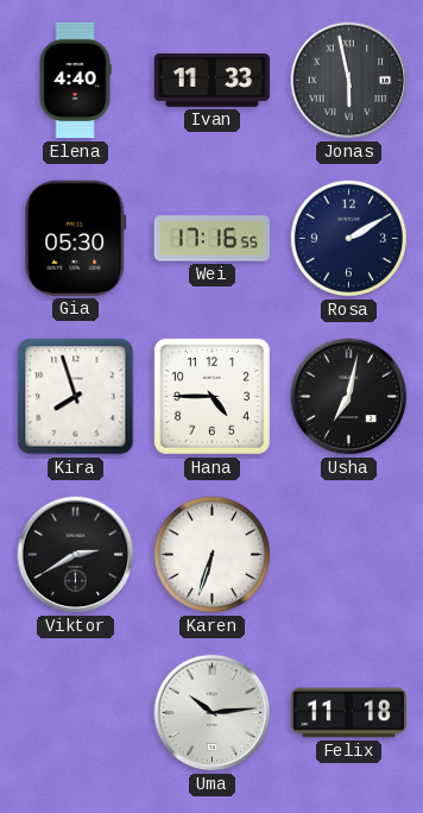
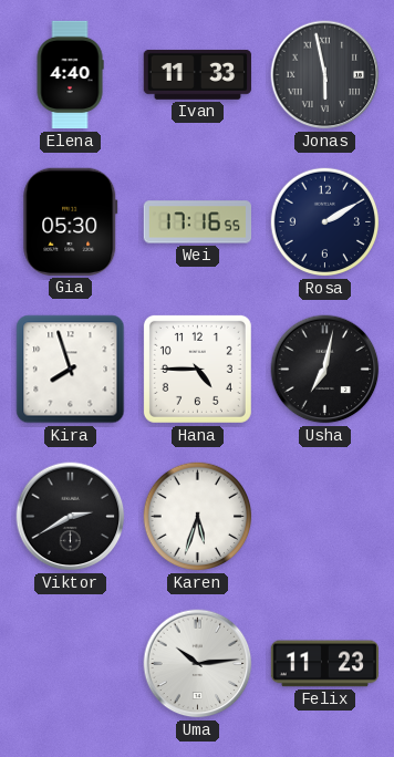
Karen: 6:33 -> 5:33 (198, 517)
Felix: 11:18 -> 11:23 (324, 664)
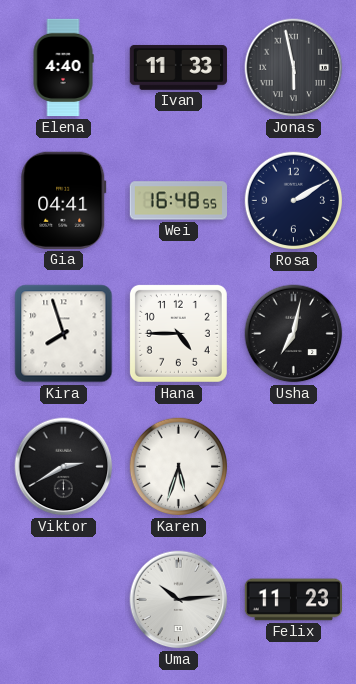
Gia: 05:30 -> 04:41 (64, 200)
Wei: 17:16 -> 16:48 (178, 201)
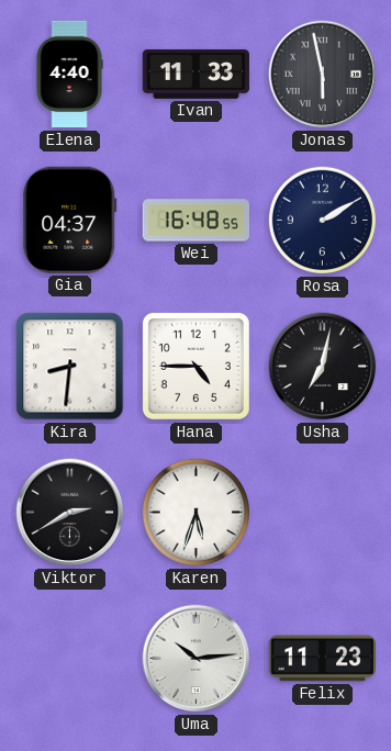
Gia: 04:41 -> 04:37 (70, 220)
Kira: 7:57 -> 8:31 (70, 367)
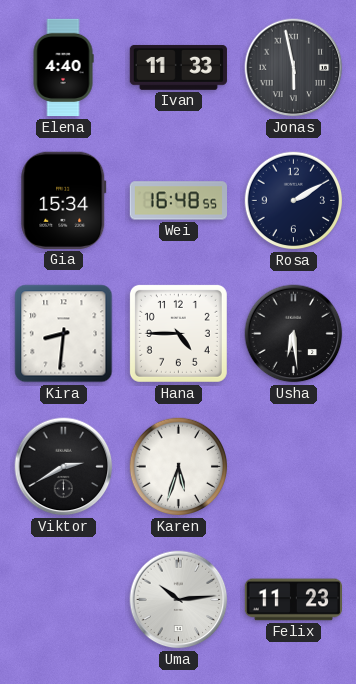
Gia: 04:37 -> 15:34 (64, 200)
Usha: 7:02 -> 6:29 (294, 334)
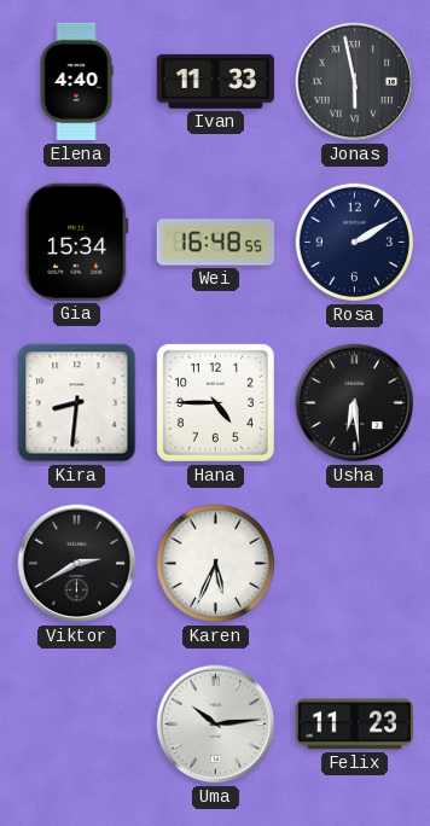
Karen: 5:33 -> 5:34 (216, 564)
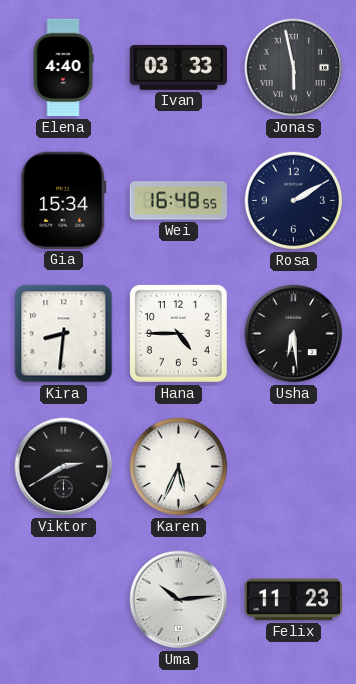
Ivan: 11:33 -> 03:33 (178, 67)
